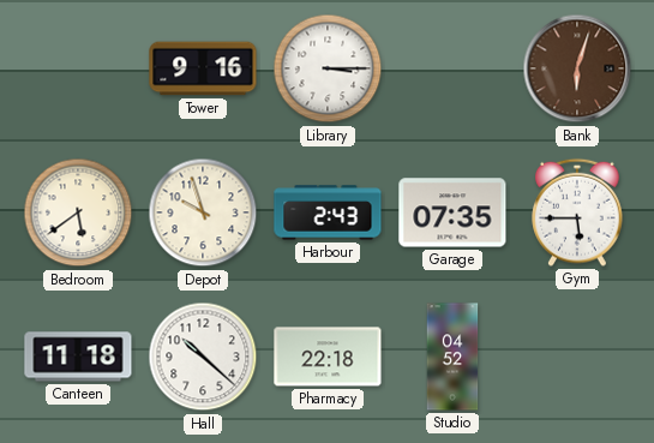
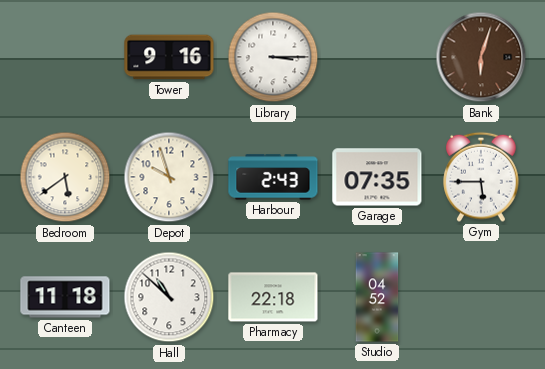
Hall: 10:22 -> 10:52 (169, 297)
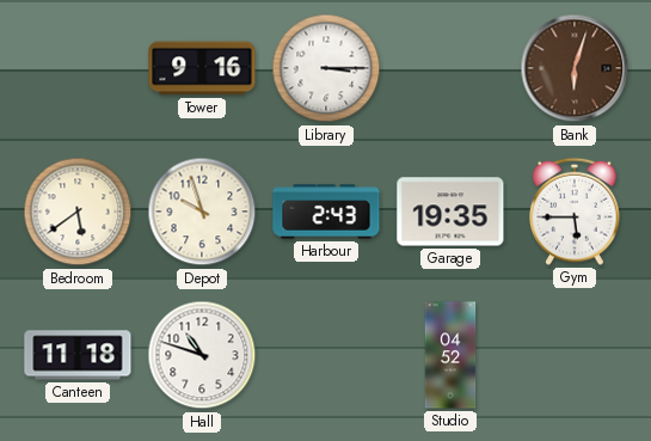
Garage: 07:35 -> 19:35 (450, 212)
Hall: 10:52 -> 10:48 (202, 355)
Pharmacy: 22:18 -> none (273, 297)
